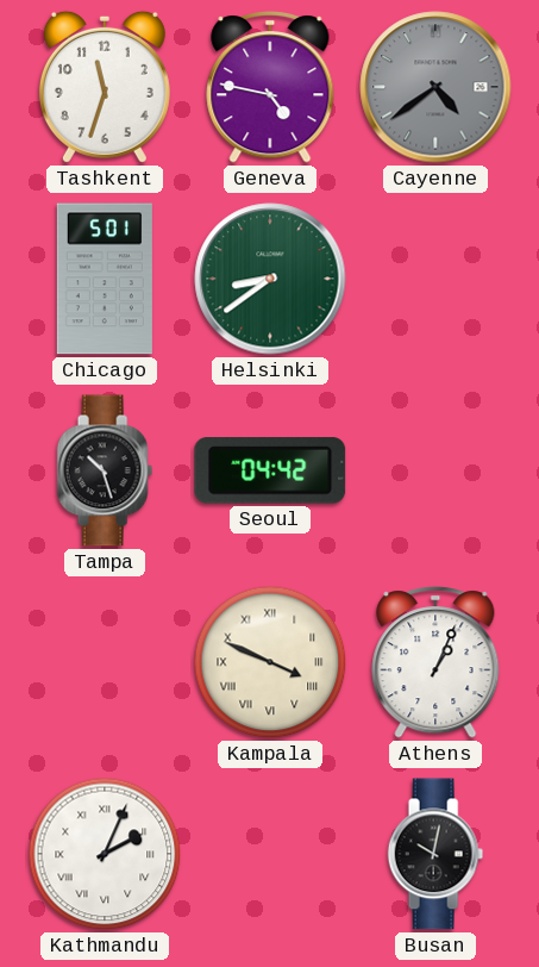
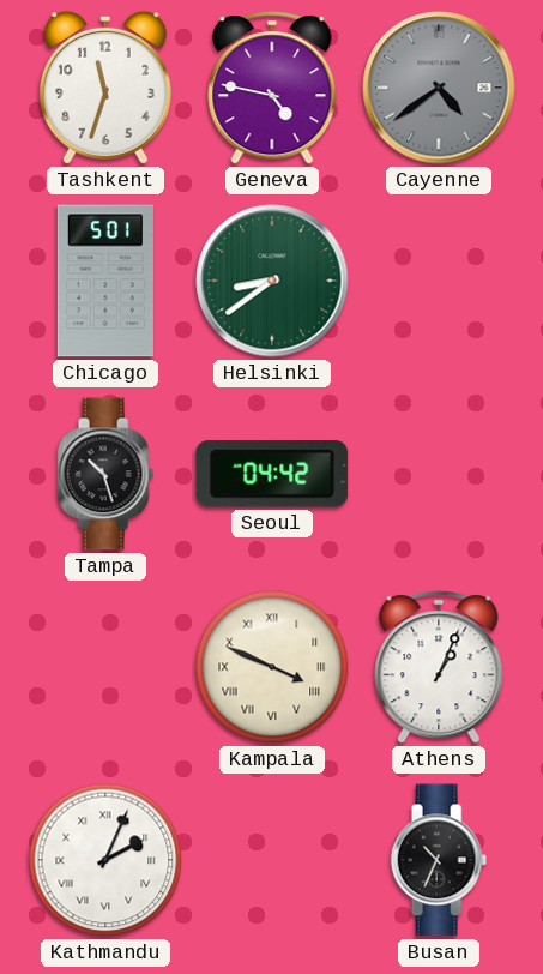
Busan: 10:02 -> 10:34 (439, 860)
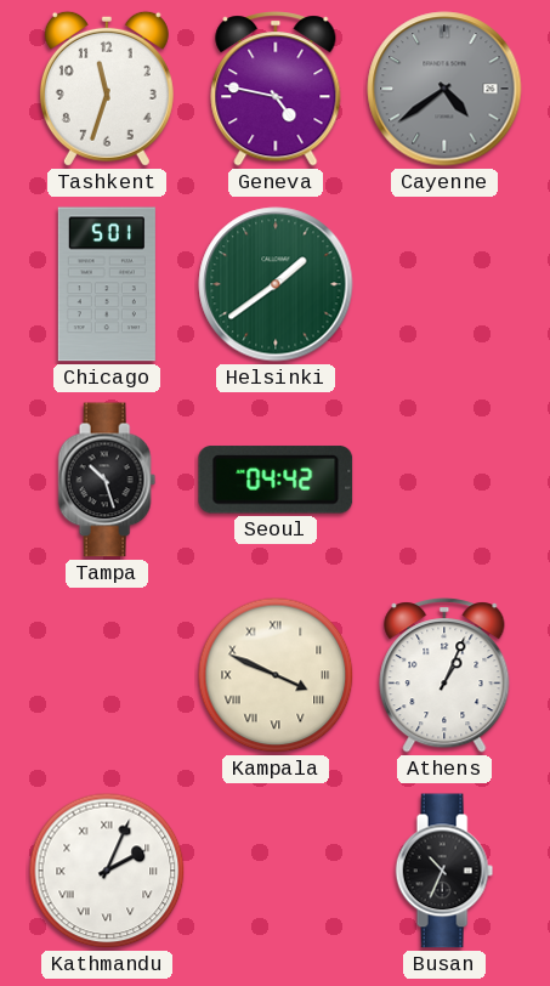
Helsinki: 8:39 -> 1:39 (276, 284)
